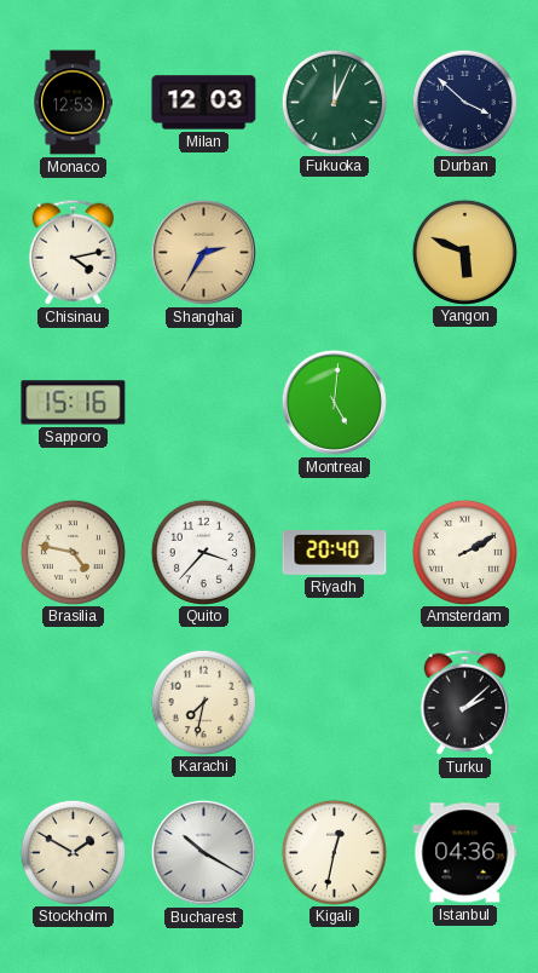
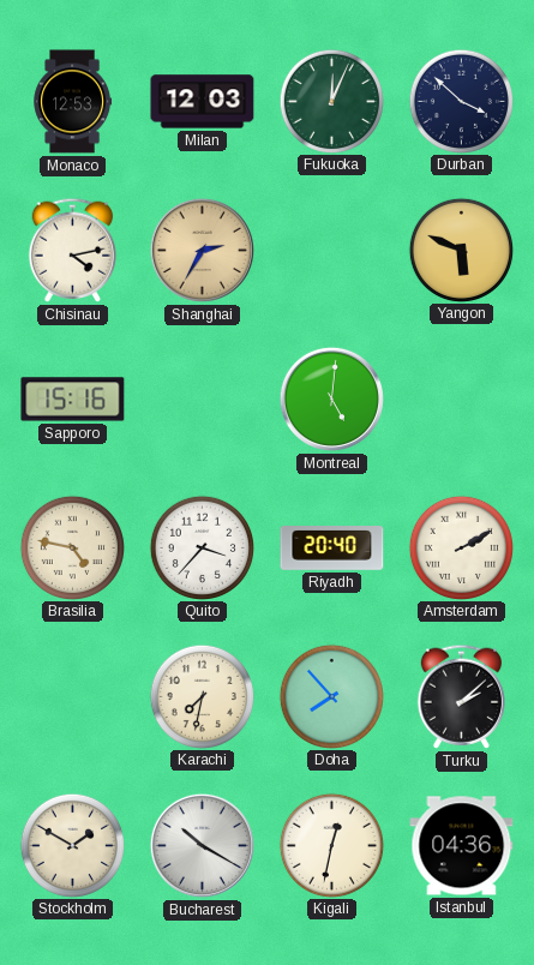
Doha: none -> 7:53 (331, 696)
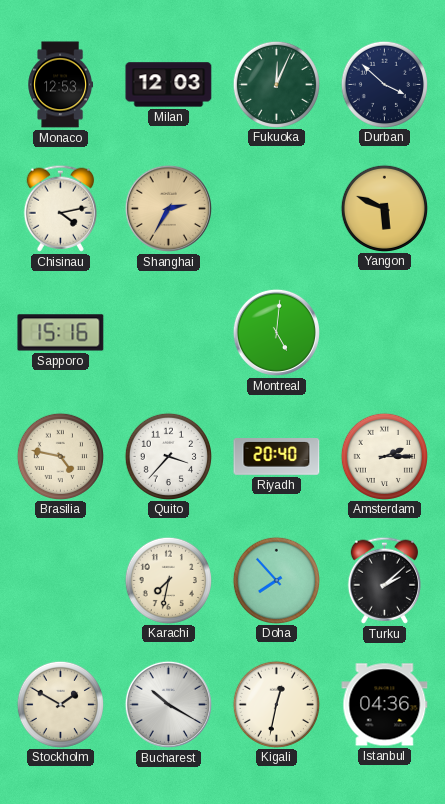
Amsterdam: 2:10 -> 2:15 (384, 456)
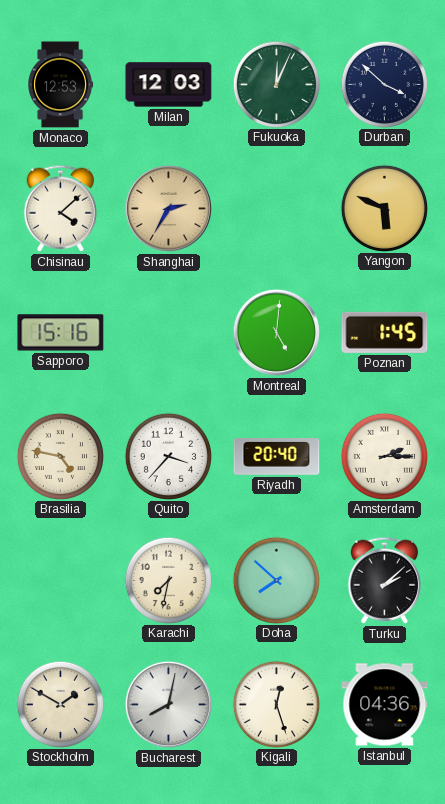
Chisinau: 4:13 -> 4:08 (60, 208)
Poznan: none -> 1:45 (385, 332)
Doha: 7:53 -> 7:52 (276, 580)
Bucharest: 10:20 -> 8:02 (168, 704)
Kigali: 12:32 -> 12:27 (276, 704)
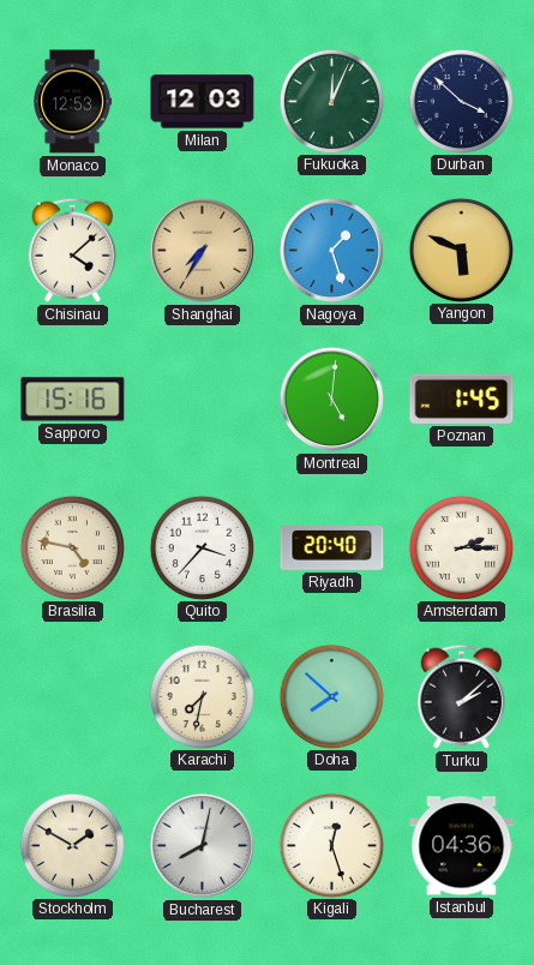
Shanghai: 2:35 -> 7:35 (202, 250)
Nagoya: none -> 1:27 (331, 250)
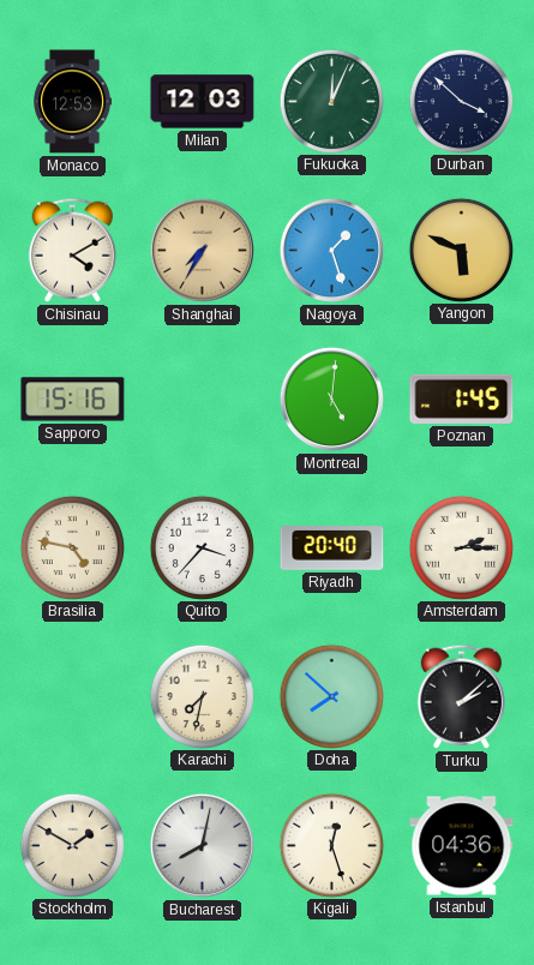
Chisinau: 4:08 -> 4:10 (72, 250)
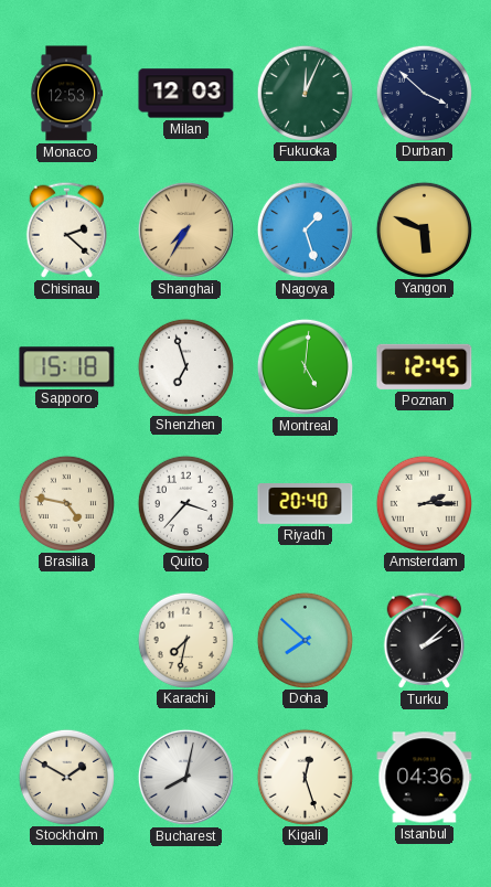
Chisinau: 4:10 -> 2:22 (66, 229)
Sapporo: 15:16 -> 15:18 (67, 367)
Shenzhen: none -> 6:57 (185, 366)
Poznan: 1:45 -> 12:45 (425, 366)
